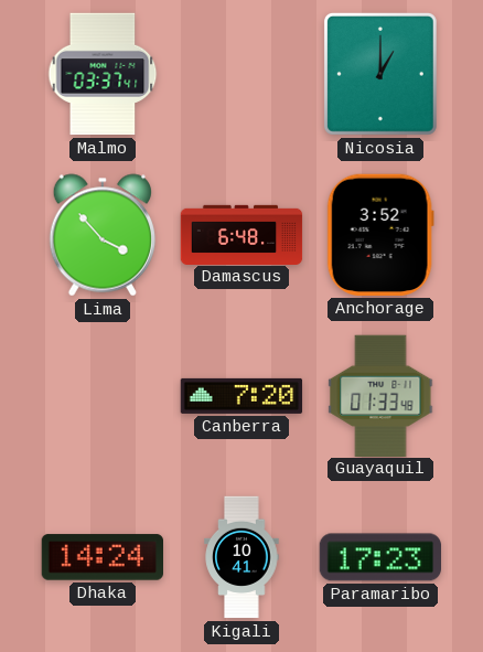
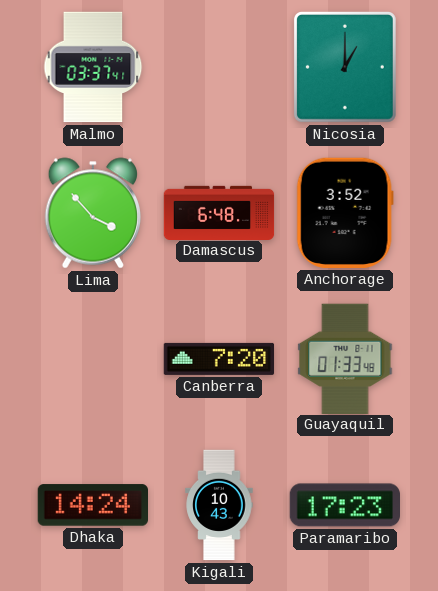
Kigali: 10:41 -> 10:43 (219, 505)
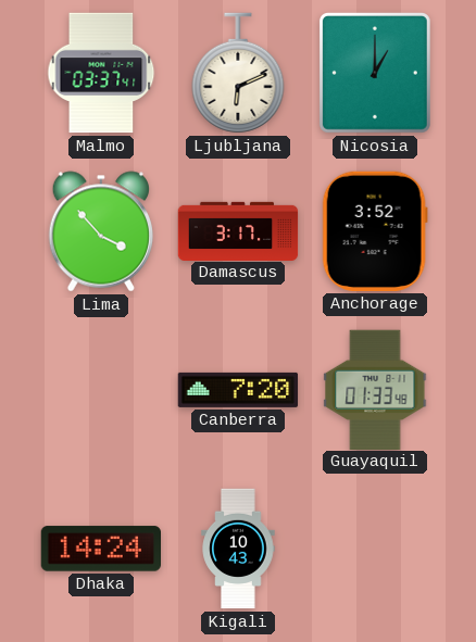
Ljubljana: none -> 6:11 (238, 73)
Damascus: 6:48 -> 3:17 (238, 230)
Paramaribo: 17:23 -> none (344, 505)
